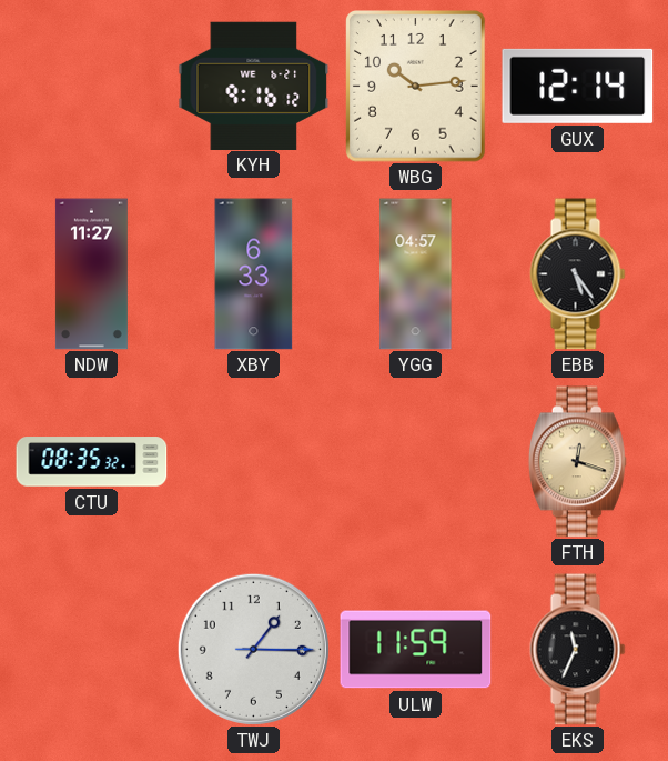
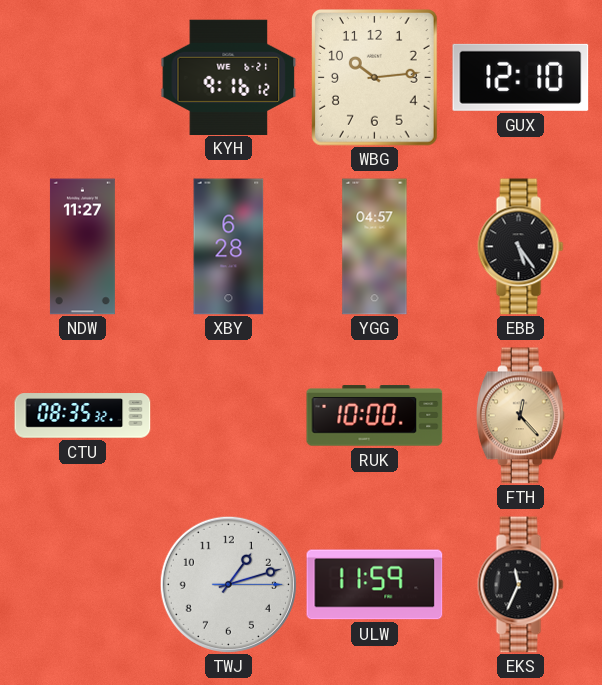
GUX: 12:14 -> 12:10 (521, 77)
XBY: 6:33 -> 6:28 (229, 247)
RUK: none -> 10:00 (375, 416)
FTH: 12:18 -> 12:23 (520, 416)
TWJ: 1:15 -> 1:12 (228, 584)
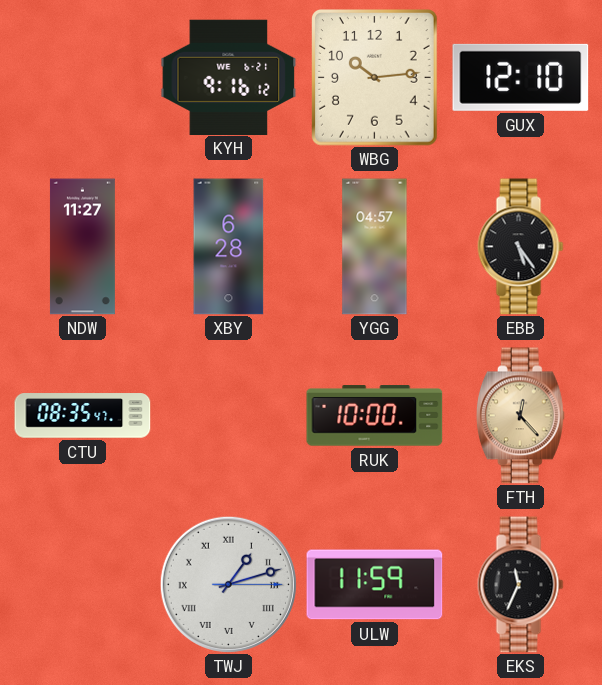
CTU: 08:35:32 -> 08:35:47 (83, 416)
TWJ numerals: Arabic -> Roman (228, 584)
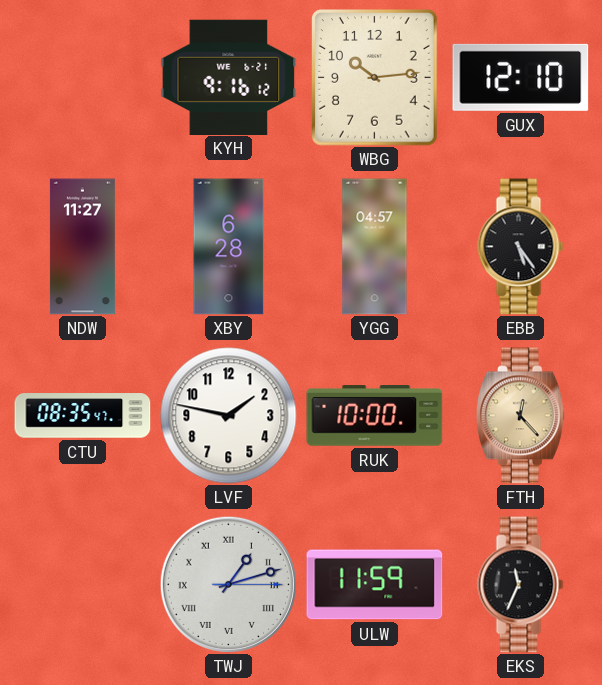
LVF: none -> 1:47 (229, 416)
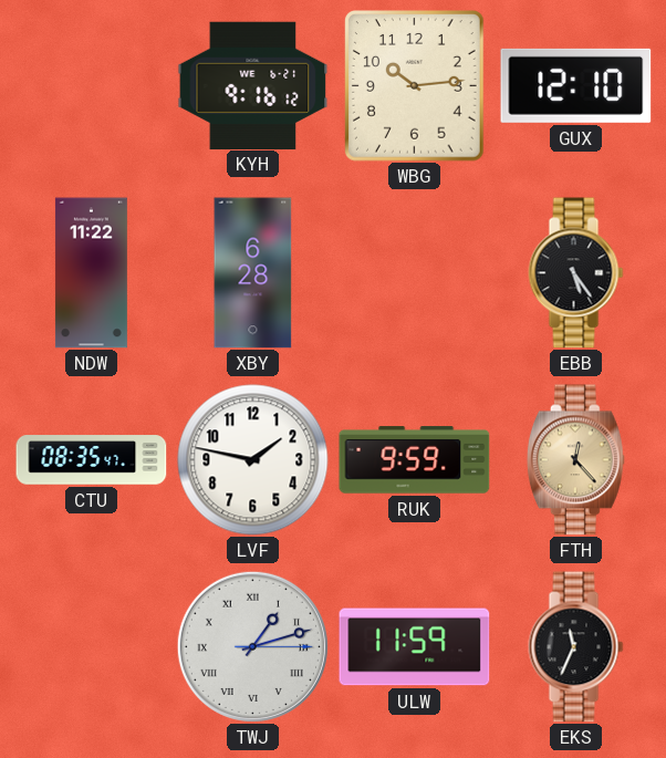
NDW: 11:27 -> 11:22 (91, 273)
YGG: 04:57 -> none (375, 247)
RUK: 10:00 -> 9:59 (415, 460)
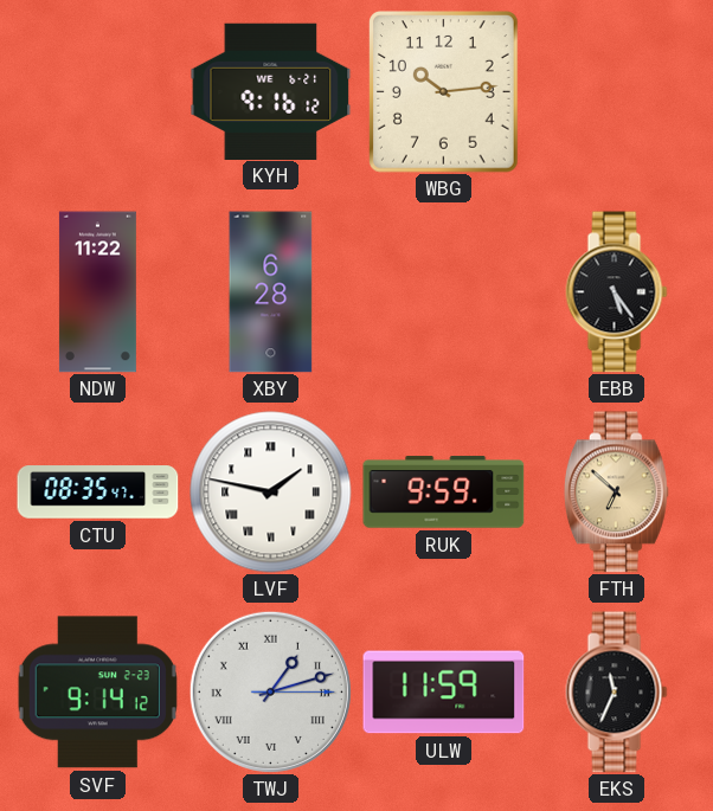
GUX: 12:10 -> none (576, 85)
LVF numerals: Arabic -> Roman (271, 493)
FTH: 12:23 -> 6:52 (616, 493)
SVF: none -> 9:14 (97, 693)
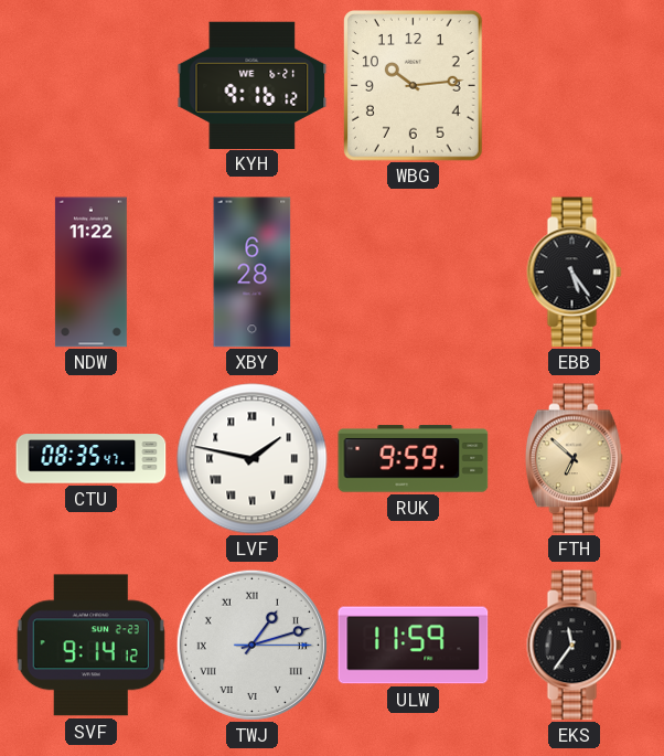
EKS: 11:34 -> 11:36 (575, 646)
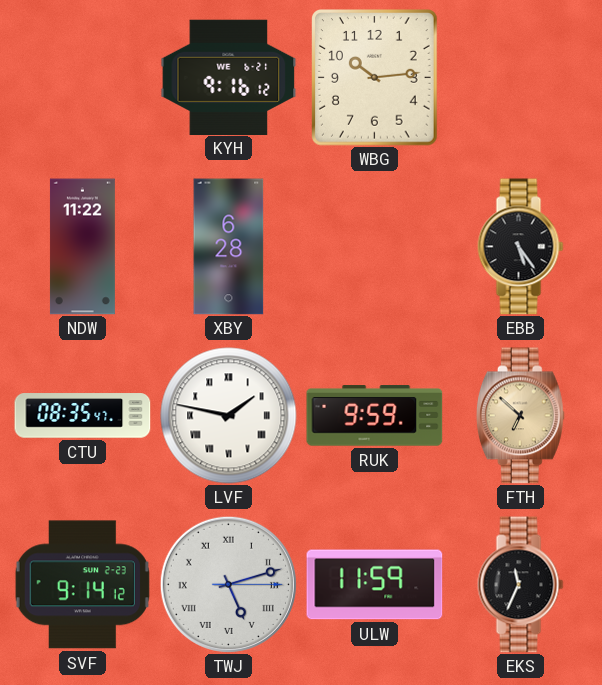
TWJ: 1:12 -> 5:12 (228, 584)
EKS: 11:36 -> 11:34 (521, 585)
